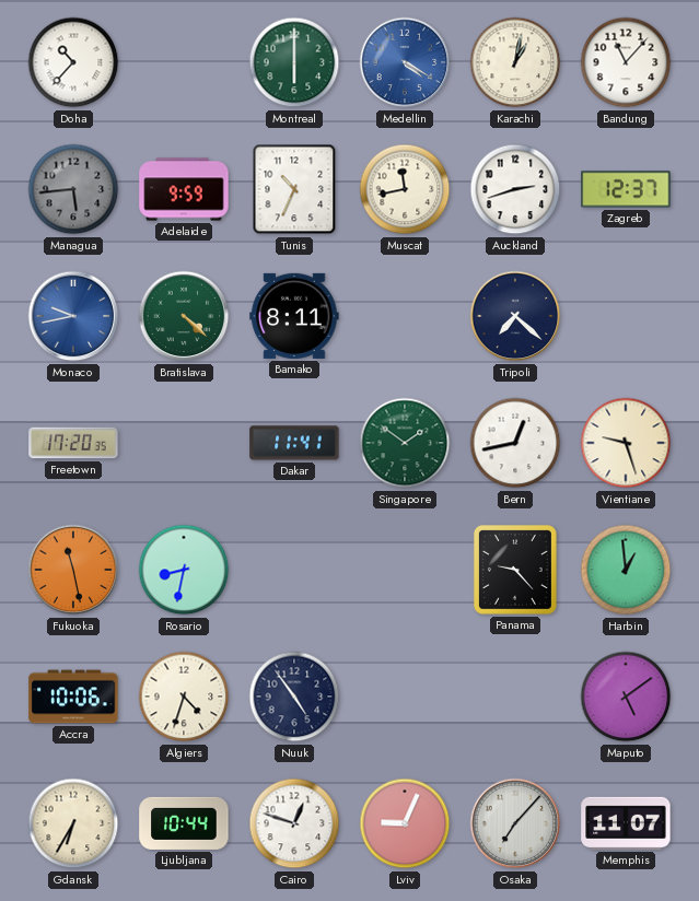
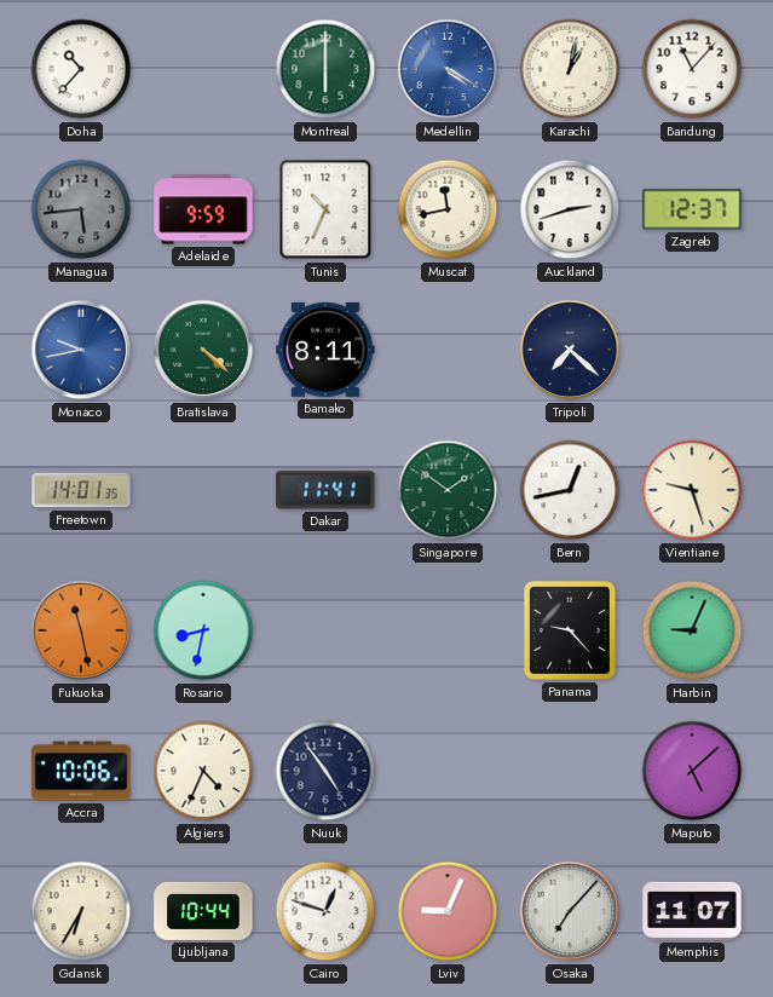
Freetown: 17:20 -> 14:01 (81, 490)
Harbin: 12:59 -> 9:04 (692, 630)
Algiers: 4:33 -> 4:34 (203, 771)
Maputo: 5:09 -> 5:08 (692, 771)
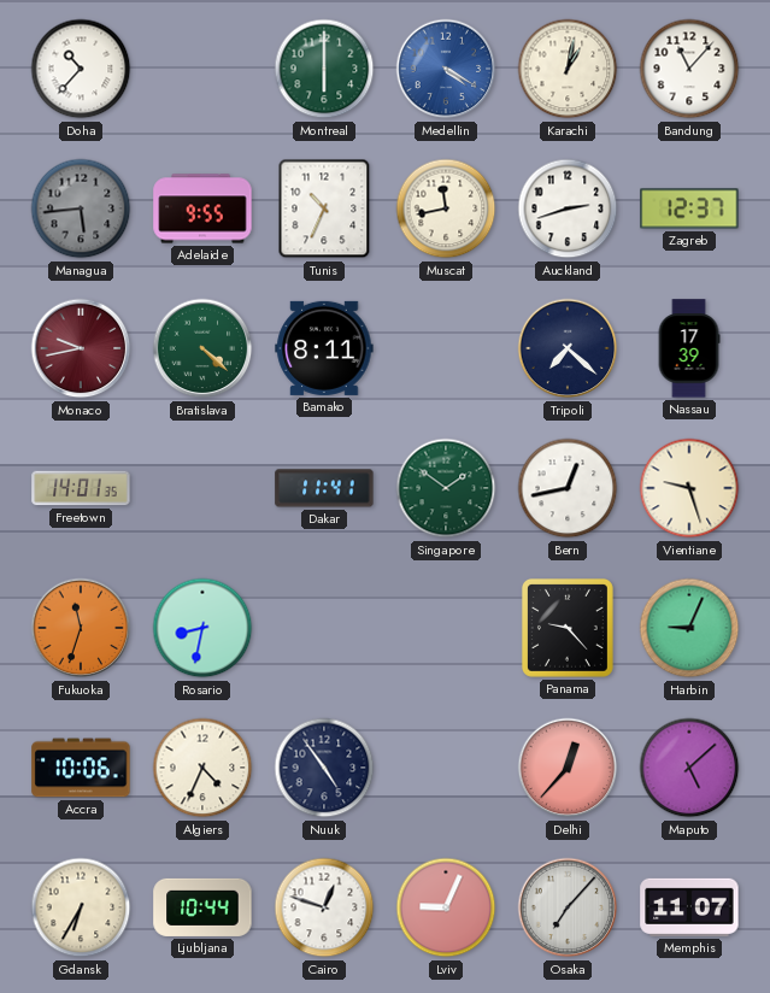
Adelaide: 9:59 -> 9:55 (202, 208)
Monaco dial: blue -> burgundy (81, 348)
Nassau: none -> 17:39 (689, 348)
Fukuoka: 11:28 -> 11:33 (81, 628)
Delhi: none -> 12:37 (568, 768)
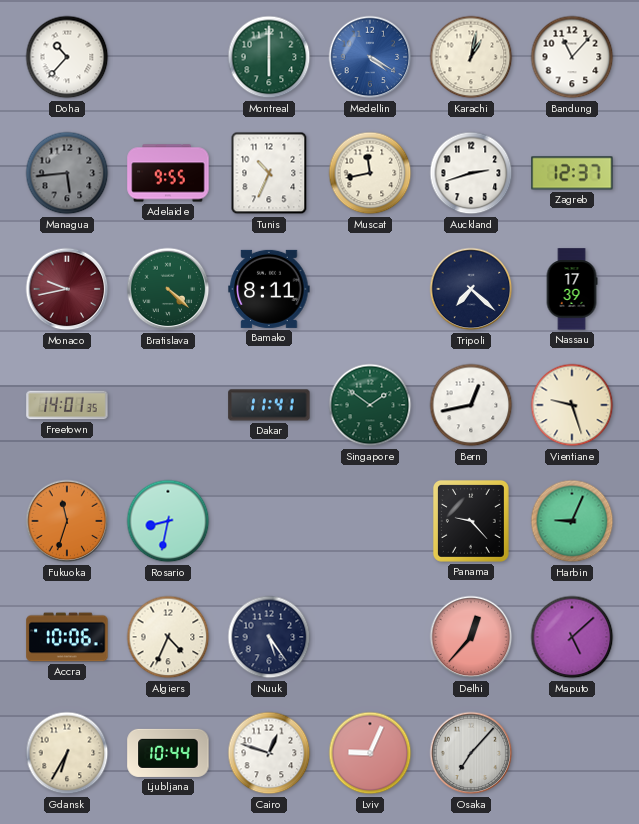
Nuuk: 4:54 -> 5:24 (269, 637)
Memphis: 11:07 -> none (689, 907)
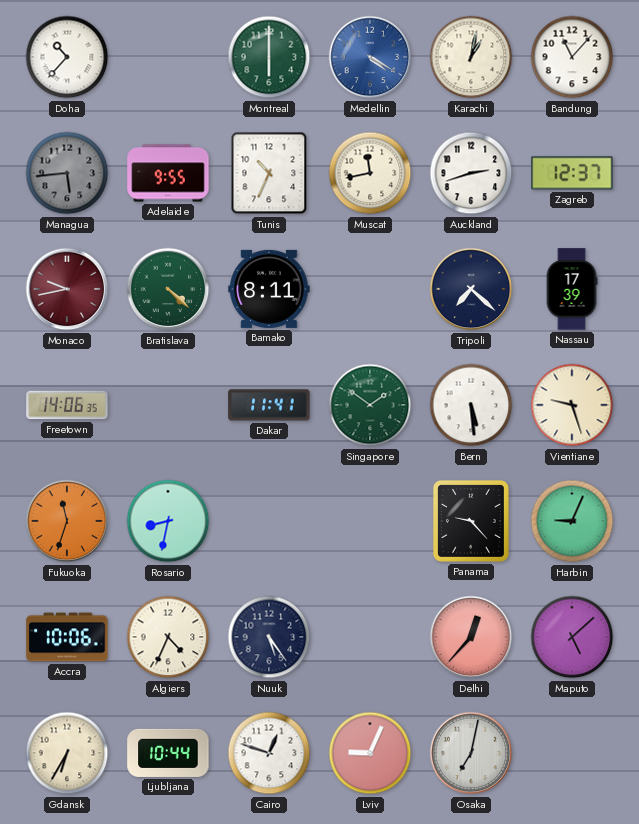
Freetown: 14:01 -> 14:06 (67, 405)
Bern: 12:43 -> 5:29 (471, 405)
Osaka: 7:07 -> 7:02 (471, 753)
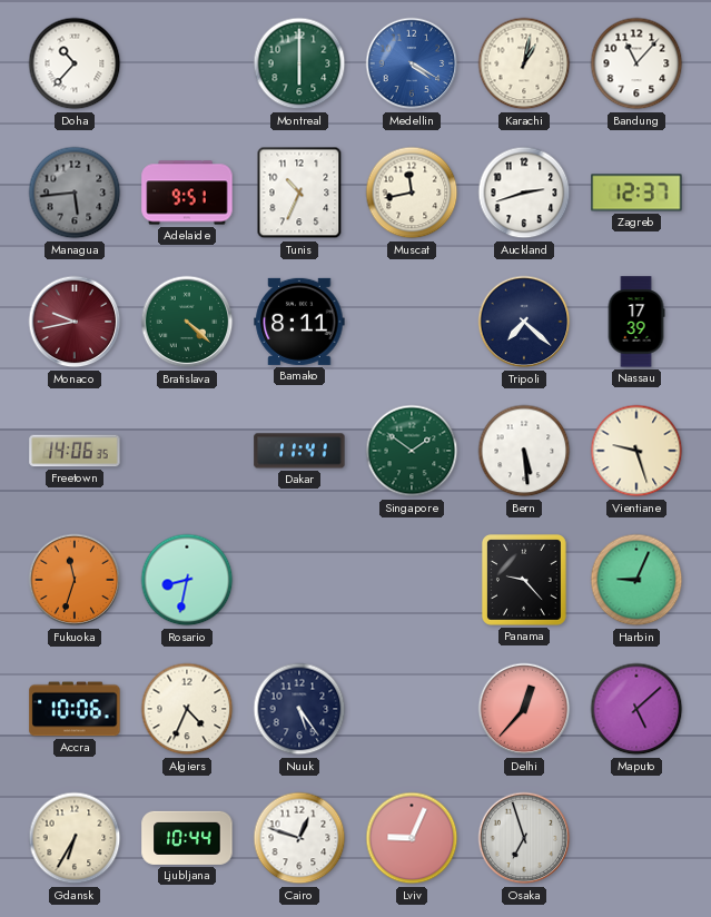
Adelaide: 9:55 -> 9:51 (187, 193)
Osaka: 7:02 -> 6:57 (524, 838)
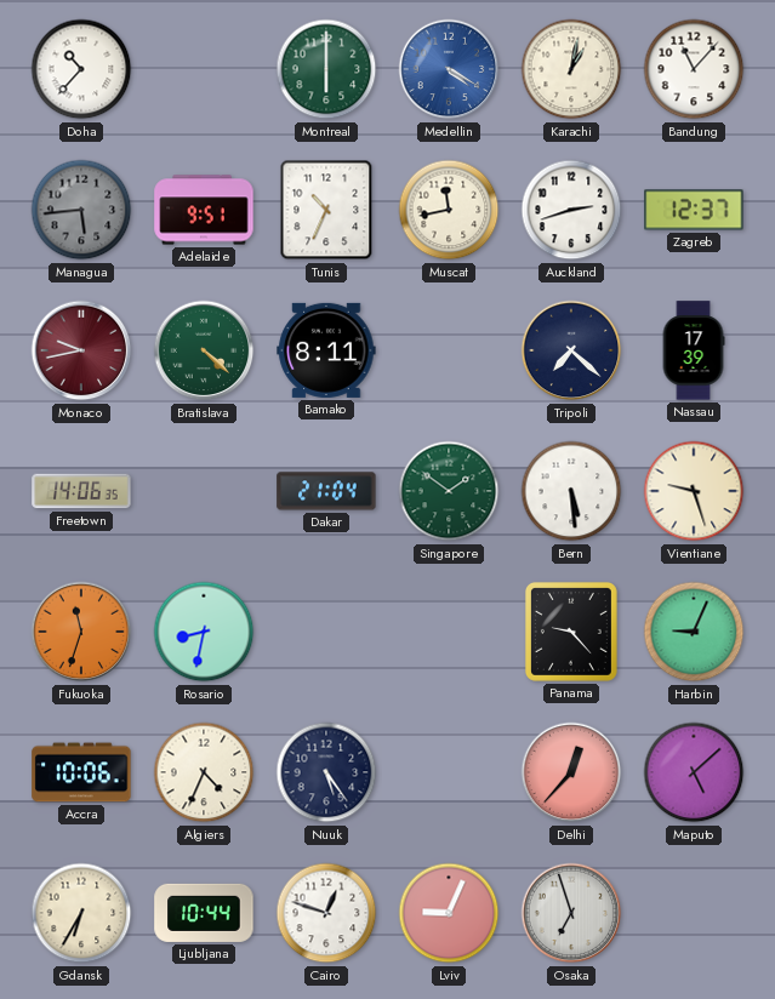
Dakar: 11:41 -> 21:04 (326, 491)
